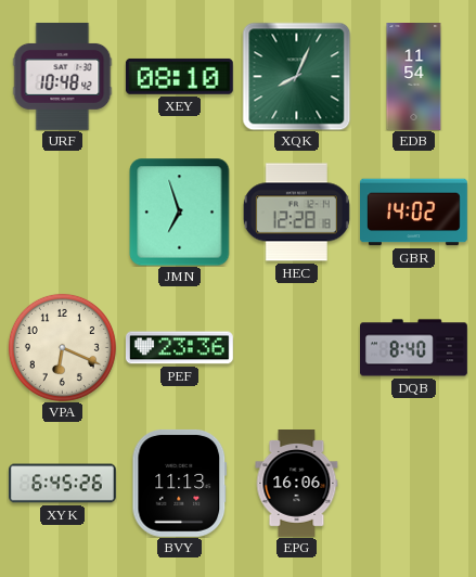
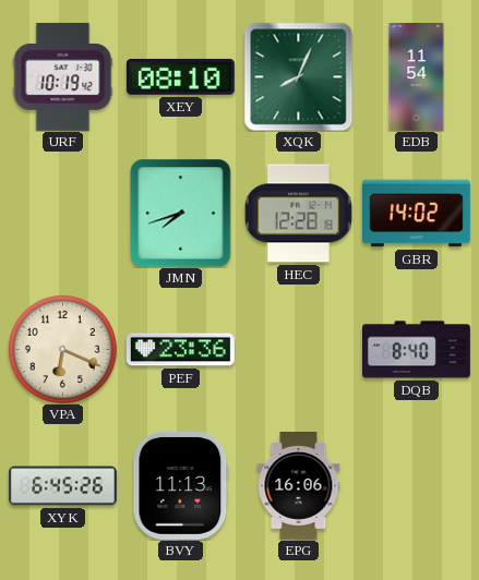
URF: 10:48 -> 10:19 (63, 76)
JMN: 6:57 -> 7:42 (181, 213)
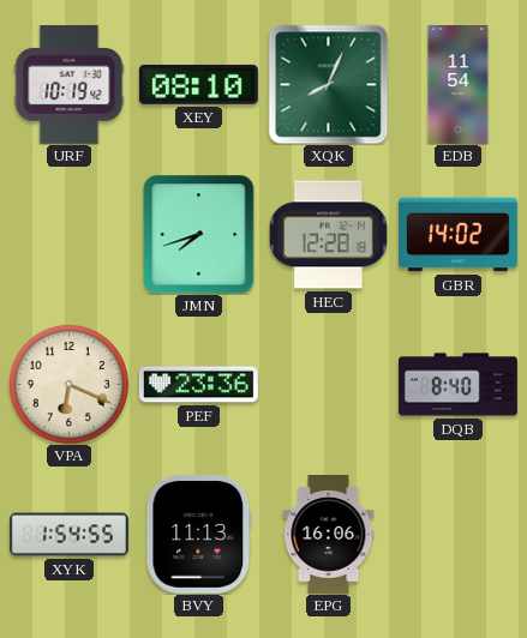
XYK: 6:45 -> 1:54 (70, 535)
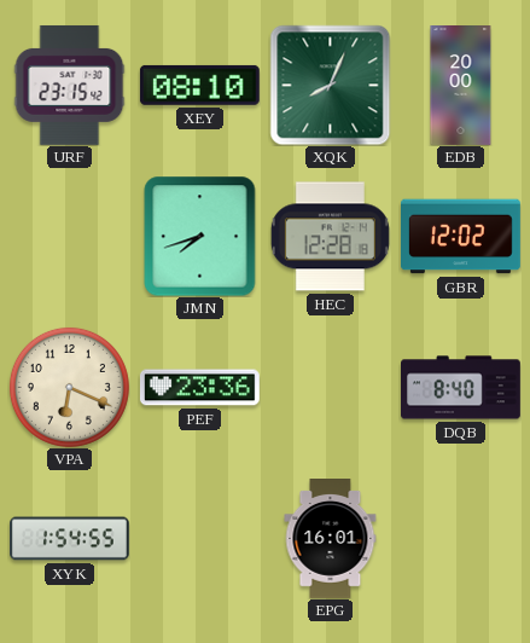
URF: 10:19 -> 23:15 (70, 85)
EDB: 11:54 -> 20:00 (461, 86)
GBR: 14:02 -> 12:02 (461, 237)
BVY: 11:13 -> none (199, 534)
EPG: 16:06 -> 16:01 (331, 539)
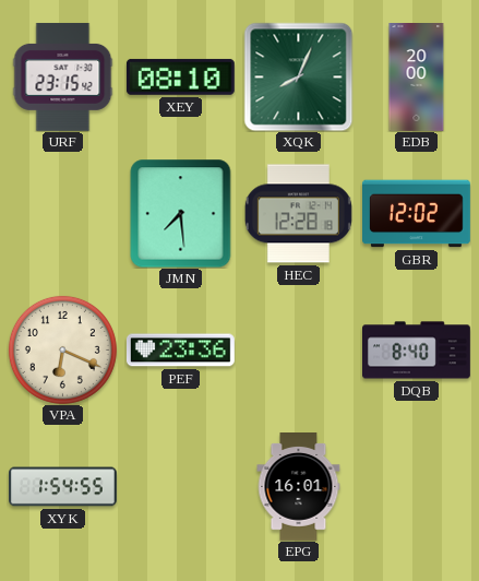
JMN: 7:42 -> 7:29 (181, 213)
